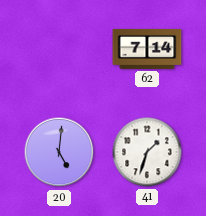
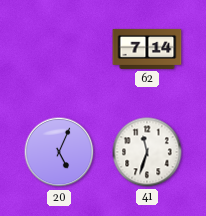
20: 5:01 -> 5:04 (59, 152)
41: 1:33 -> 11:33 (147, 152)
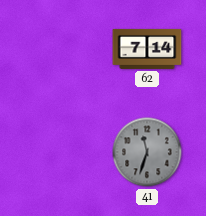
20: 5:04 -> none (59, 152)
41 dial: white -> grey (147, 152)
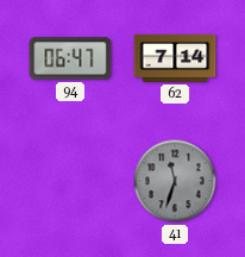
94: none -> 06:47 (70, 58)
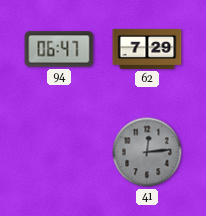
62: 7:14 -> 7:29 (147, 49)
41: 11:33 -> 12:14 (147, 152)
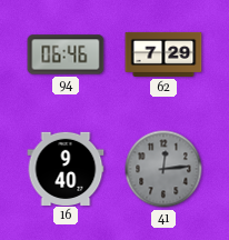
94: 06:47 -> 06:46 (66, 54)
16: none -> 9:40 (66, 168)
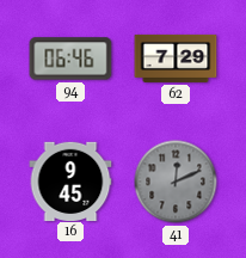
16: 9:40 -> 9:45 (70, 180)
41: 12:14 -> 12:11 (176, 182)
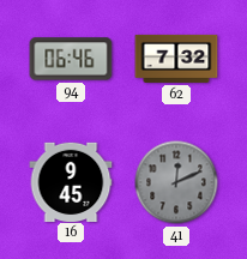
62: 7:29 -> 7:32 (176, 59)
